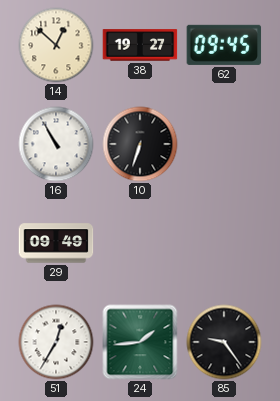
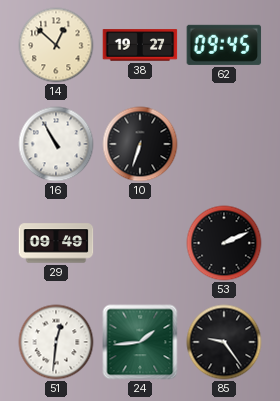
53: none -> 2:11 (224, 243)
51: 12:35 -> 12:31 (56, 342)
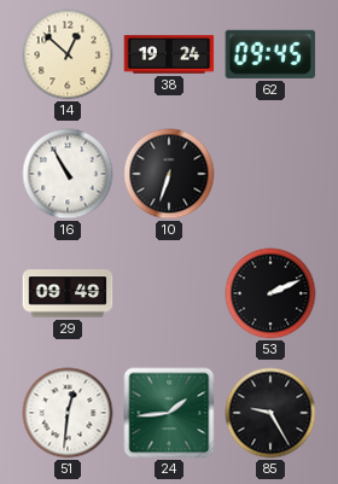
38: 19:27 -> 19:24 (169, 54)
85: 9:24 -> 9:25 (270, 413)
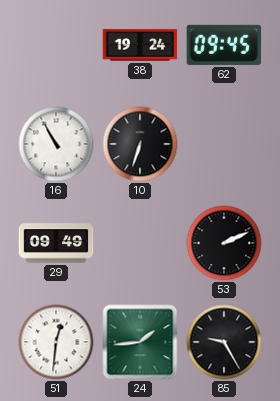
14: 12:52 -> none (68, 54)
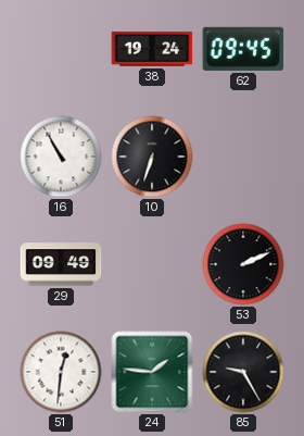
24: 1:44 -> 1:46 (152, 372)
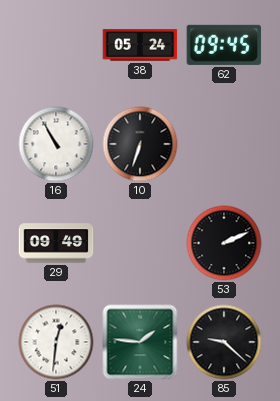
38: 19:24 -> 05:24 (140, 45)
85: 9:25 -> 9:22 (224, 342)
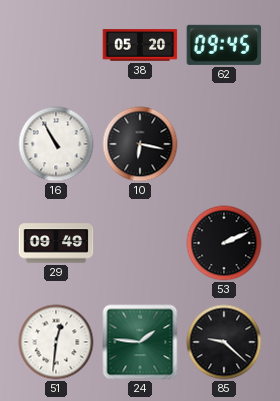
38: 05:24 -> 05:20 (140, 45)
10: 6:33 -> 6:17 (140, 144)
